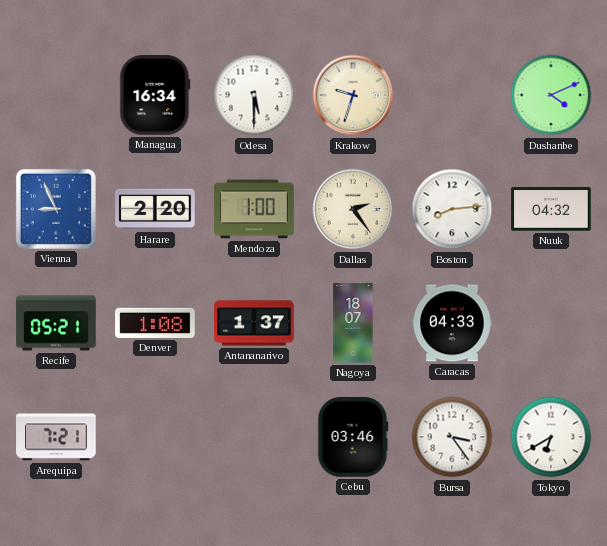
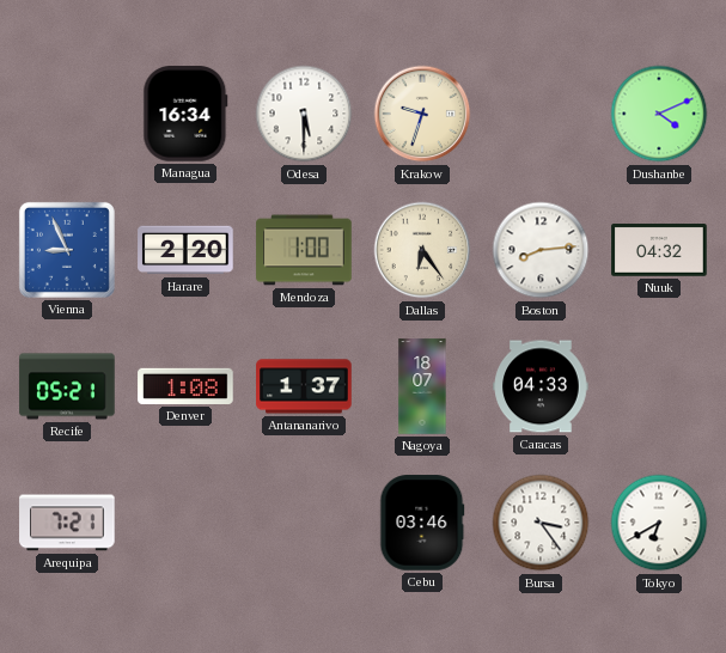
Dallas: 2:24 -> 6:24 (422, 250)
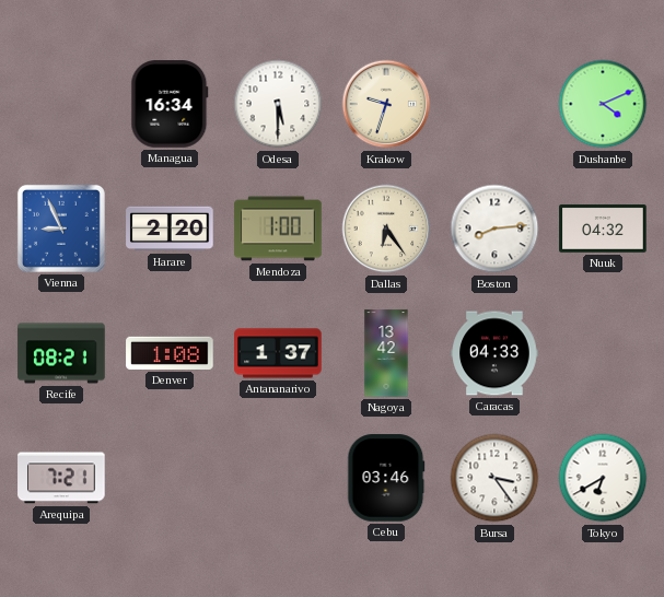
Recife: 05:21 -> 08:21 (61, 353)
Nagoya: 18:07 -> 13:42 (386, 353)
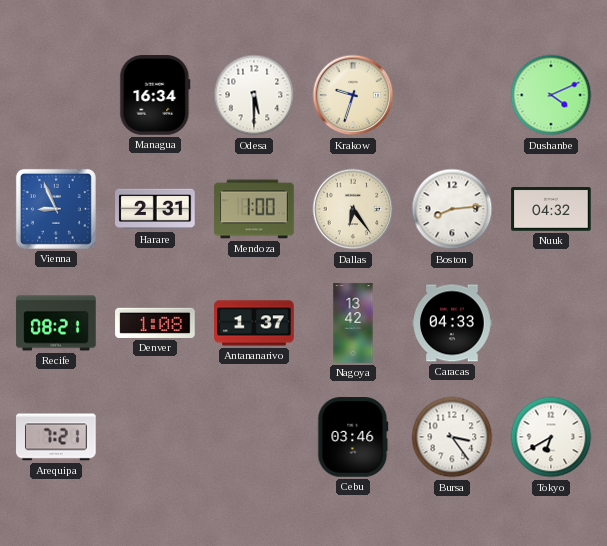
Harare: 2:20 -> 2:31 (155, 209)
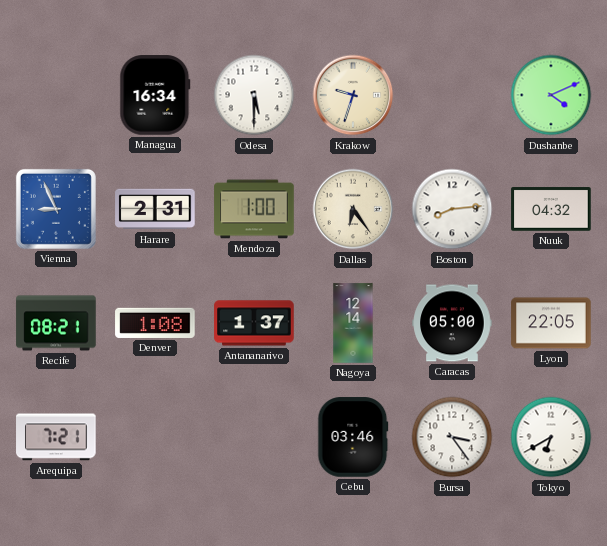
Nagoya: 13:42 -> 12:14 (353, 323)
Caracas: 04:33 -> 05:00 (452, 323)
Lyon: none -> 22:05 (551, 323)
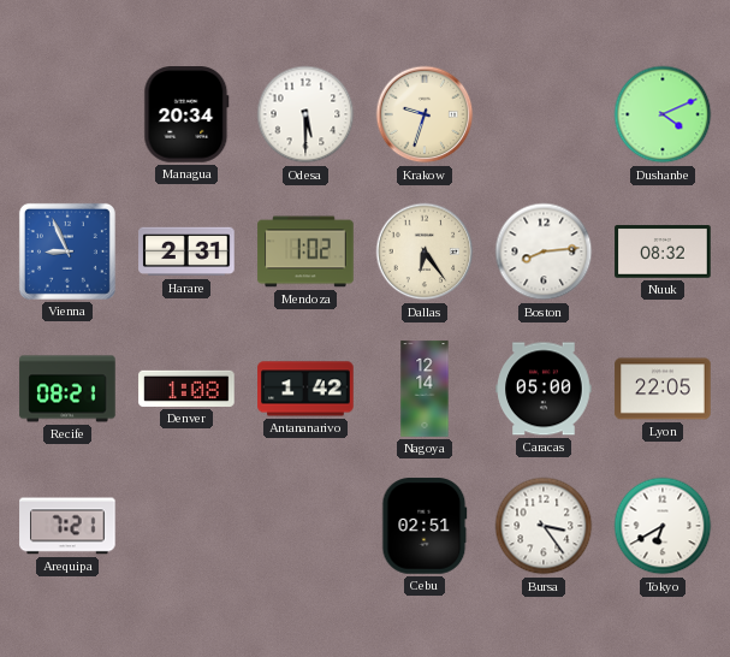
Managua: 16:34 -> 20:34 (186, 114)
Mendoza: 1:00 -> 1:02 (305, 251)
Nuuk: 04:32 -> 08:32 (663, 251)
Antananarivo: 1:37 -> 1:42 (305, 389)
Cebu: 03:46 -> 02:51 (425, 526)
